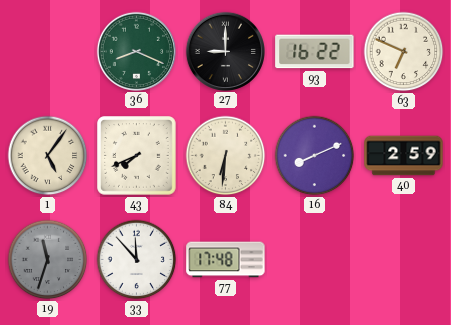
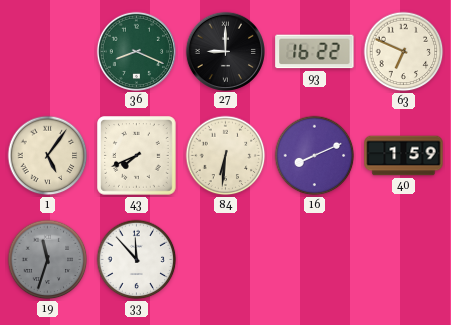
40: 2:59 -> 1:59 (404, 156)
77: 17:48 -> none (226, 260)
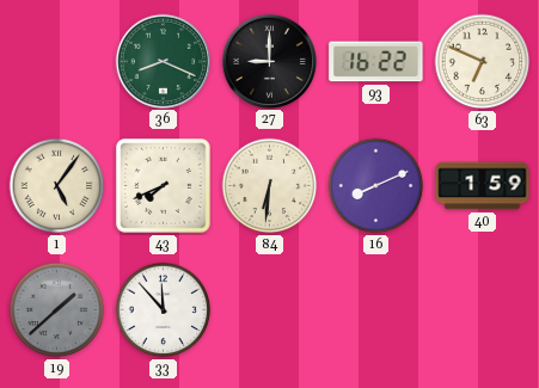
19: 11:33 -> 1:38 (57, 310)
